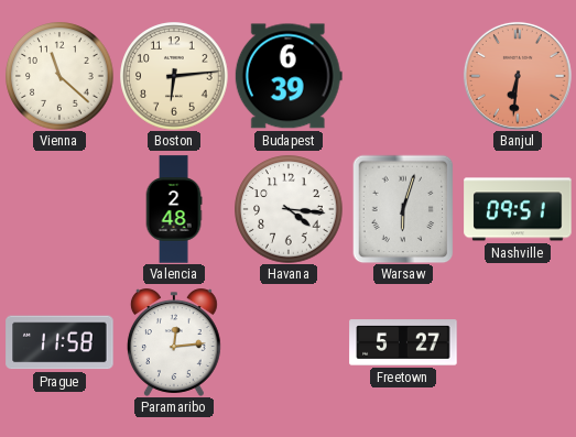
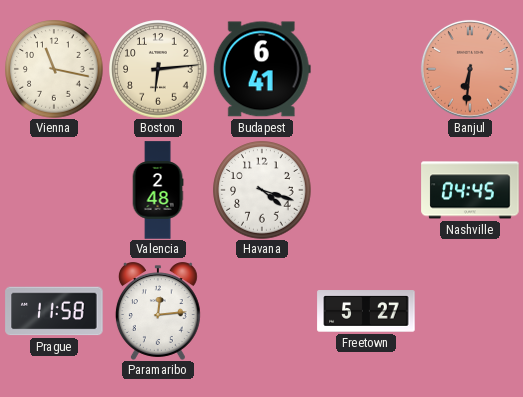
Vienna: 11:22 -> 11:17 (54, 69)
Budapest: 6:39 -> 6:41 (262, 69)
Havana: 4:16 -> 4:18 (262, 190)
Warsaw: 6:03 -> none (403, 209)
Nashville: 09:51 -> 04:45 (470, 190)
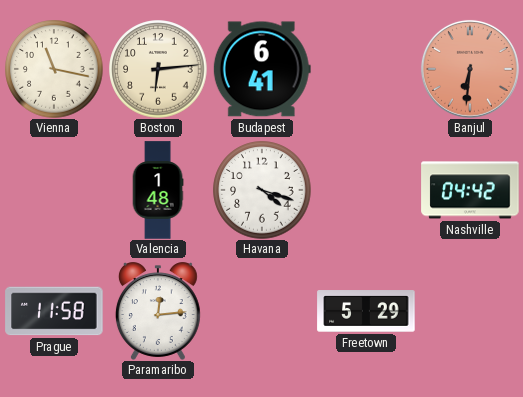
Valencia: 2:48 -> 1:48 (158, 190)
Nashville: 04:45 -> 04:42 (470, 190)
Freetown: 5:27 -> 5:29 (366, 311)
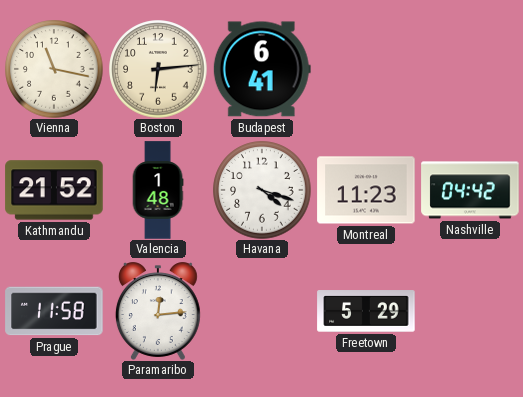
Banjul: 6:31 -> none (470, 69)
Kathmandu: none -> 21:52 (54, 190)
Montreal: none -> 11:23 (366, 190)
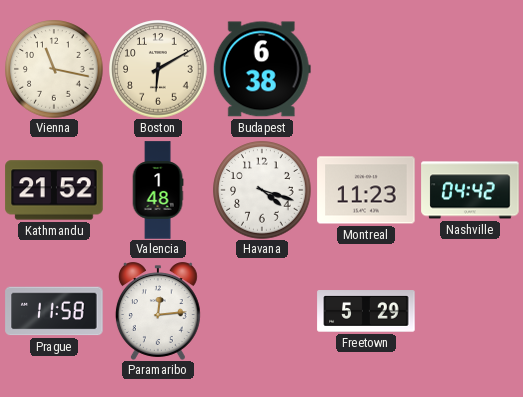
Boston: 6:14 -> 6:10 (158, 69)
Budapest: 6:41 -> 6:38 (262, 69)
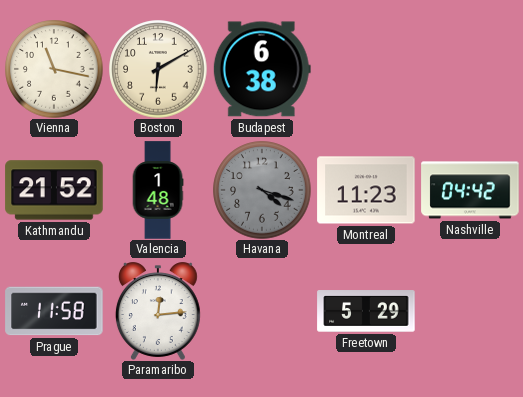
Havana dial: white -> grey (262, 190)
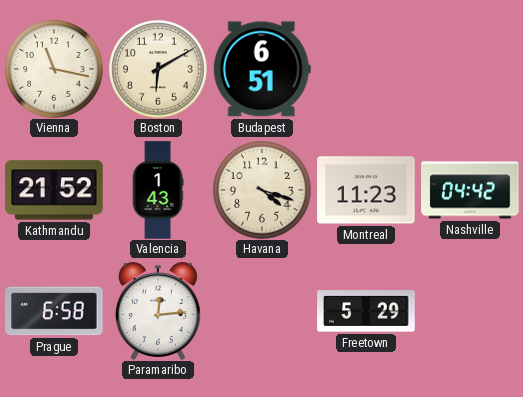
Budapest: 6:38 -> 6:51 (262, 69)
Valencia: 1:48 -> 1:43 (158, 190)
Havana dial: grey -> cream (262, 190)
Prague: 11:58 -> 6:58 (54, 311)
